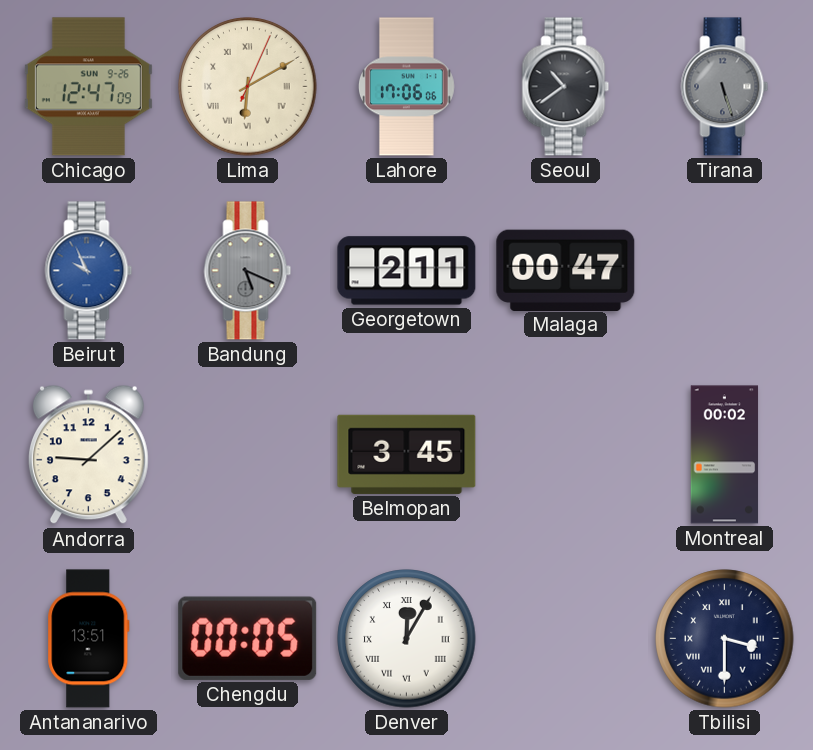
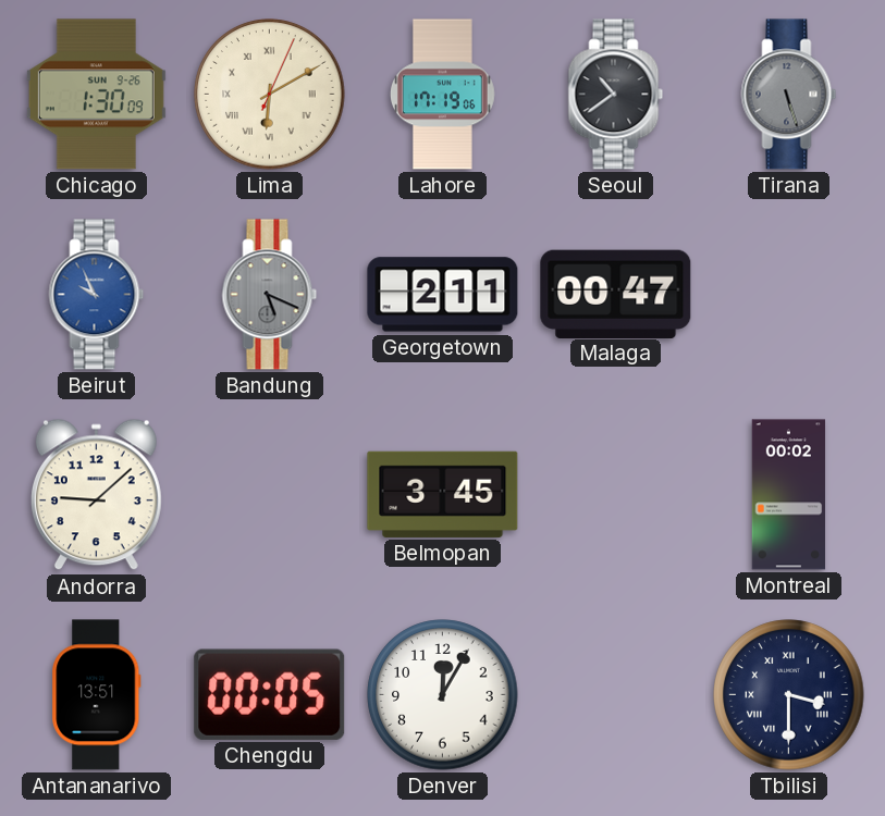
Chicago: 12:47 -> 1:30 (96, 95)
Lahore: 17:06 -> 17:19 (443, 95)
Denver numerals: Roman -> Arabic (443, 695)
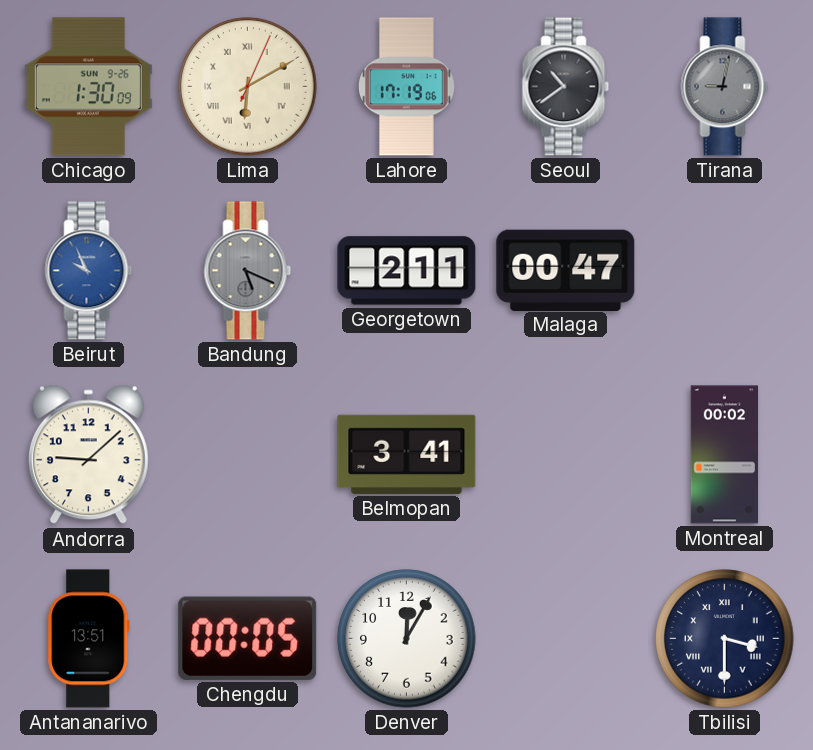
Tirana: 5:27 -> 9:02 (725, 87)
Belmopan: 3:45 -> 3:41 (407, 454)
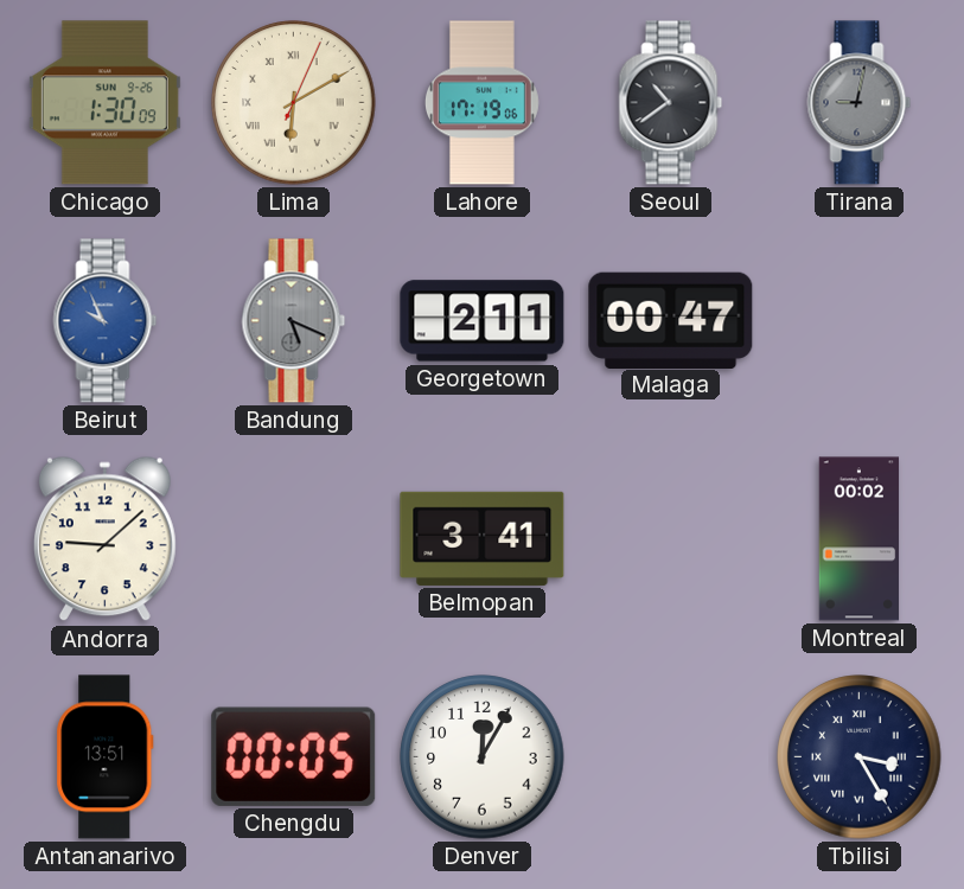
Tbilisi: 3:30 -> 3:25 (860, 757)
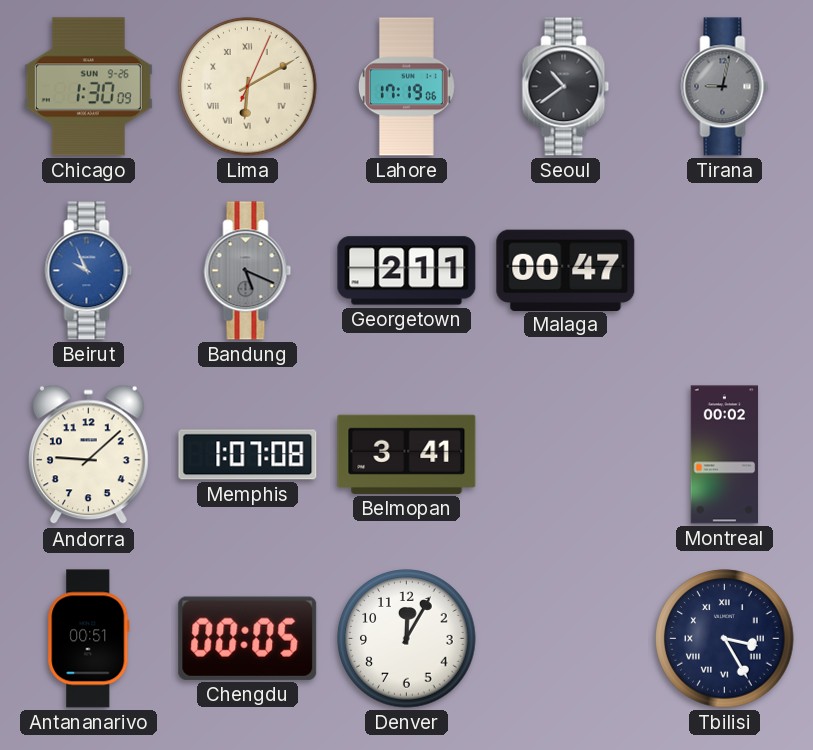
Memphis: none -> 1:07 (248, 455)
Antananarivo: 13:51 -> 00:51 (89, 639)
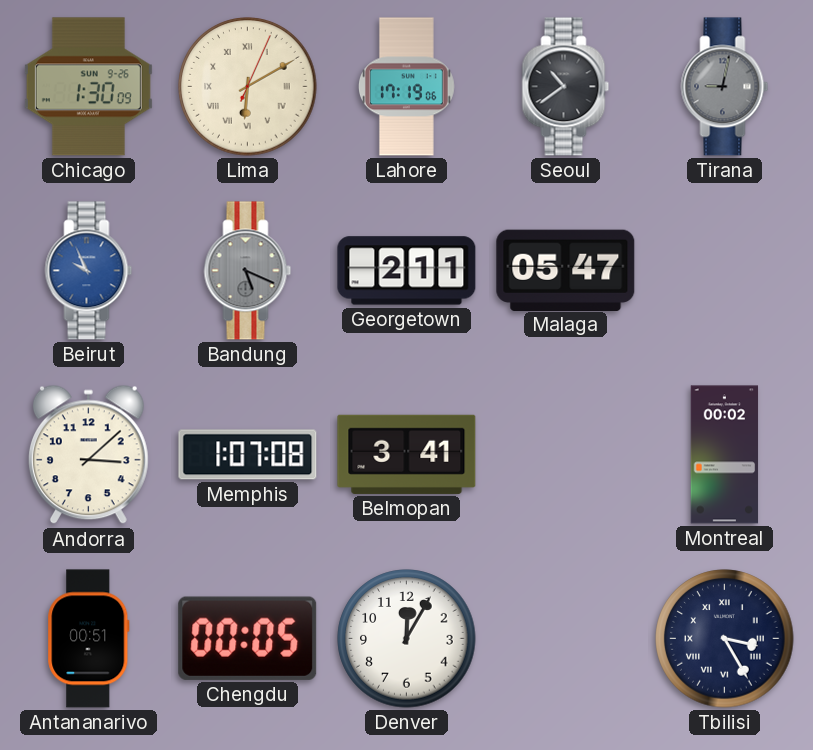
Malaga: 00:47 -> 05:47 (566, 270)
Andorra: 9:08 -> 3:08 (88, 455)
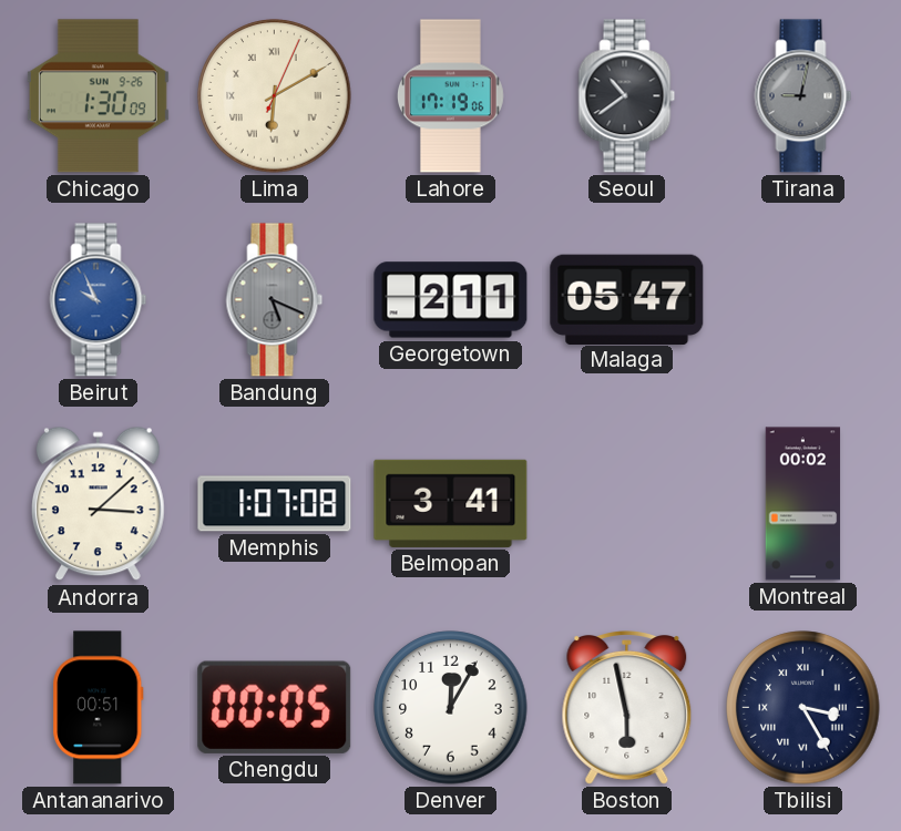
Boston: none -> 5:58 (627, 708)
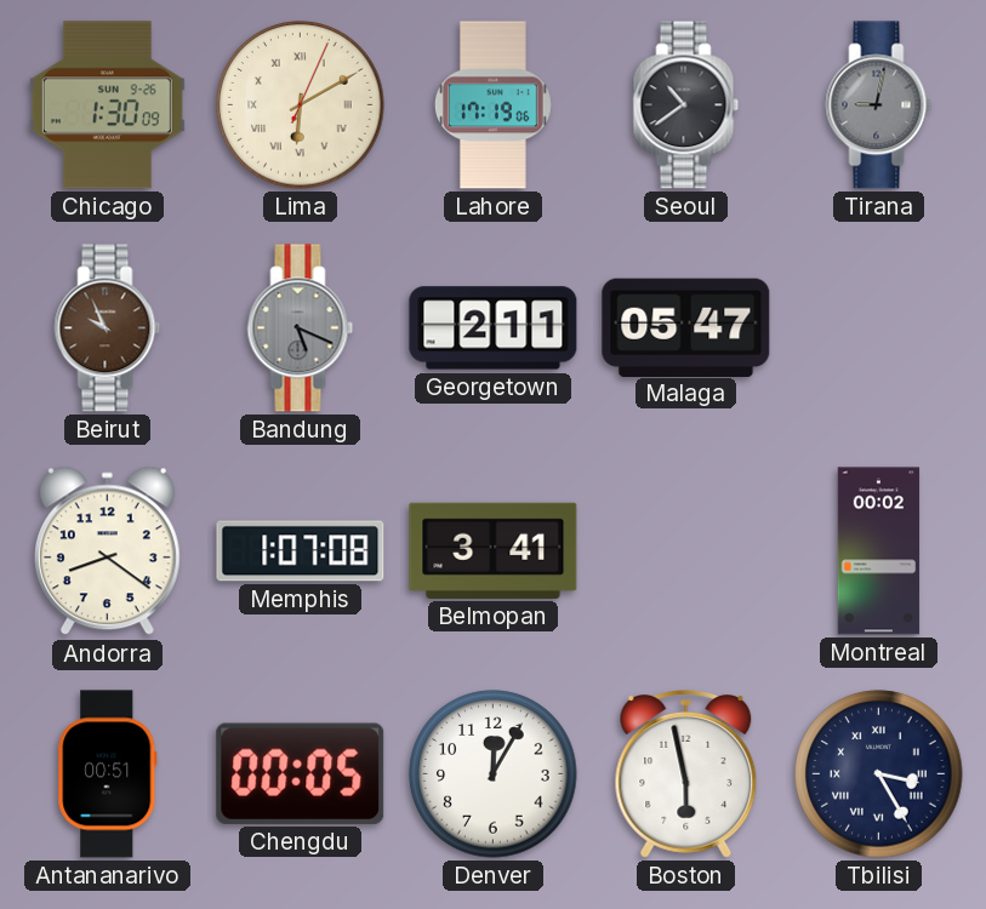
Beirut dial: blue -> brown (108, 328)
Andorra: 3:08 -> 8:21 (107, 551)
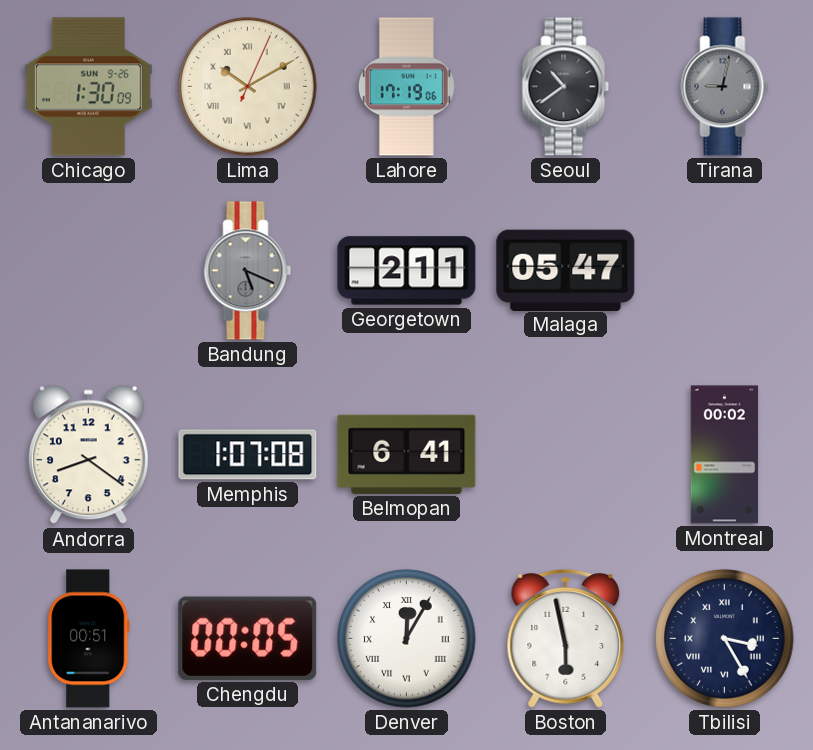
Lima: 6:10 -> 10:10 (248, 87)
Beirut: 9:56 -> none (108, 328)
Belmopan: 3:41 -> 6:41 (407, 454)
Denver numerals: Arabic -> Roman (407, 639)
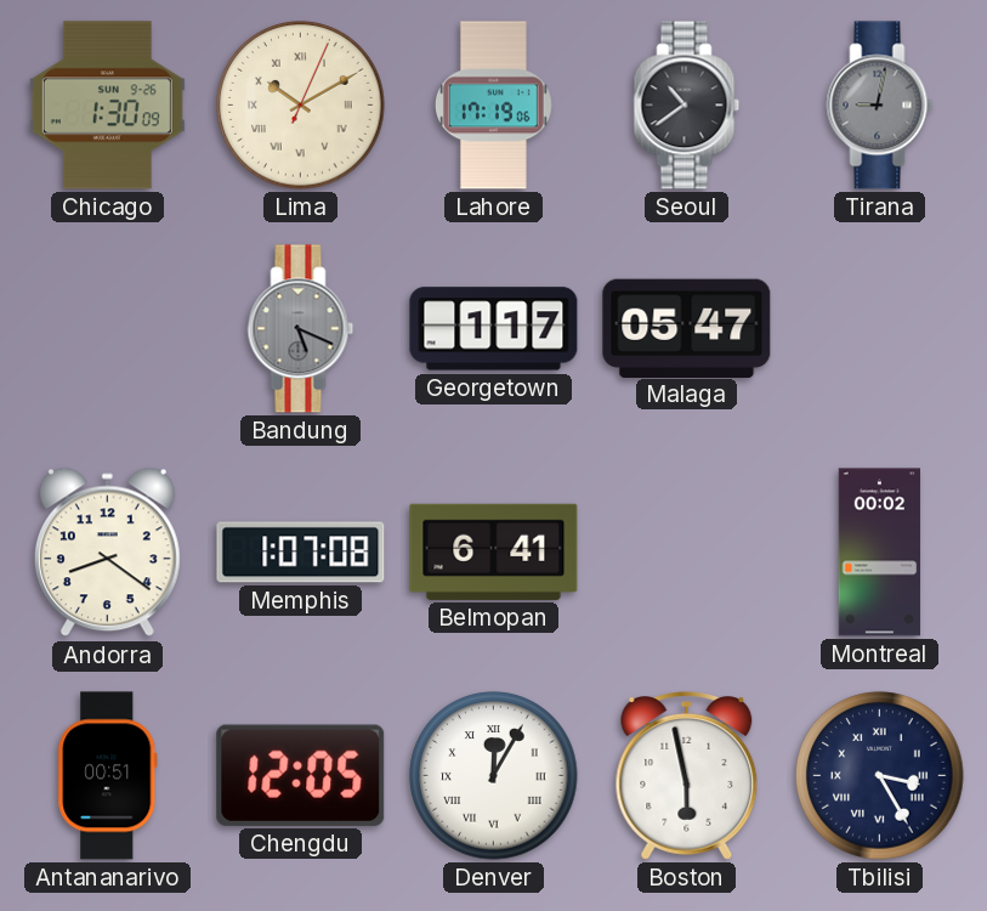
Georgetown: 2:11 -> 1:17 (494, 329)
Chengdu: 00:05 -> 12:05 (301, 775)
